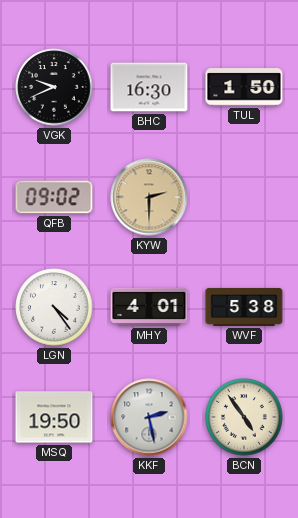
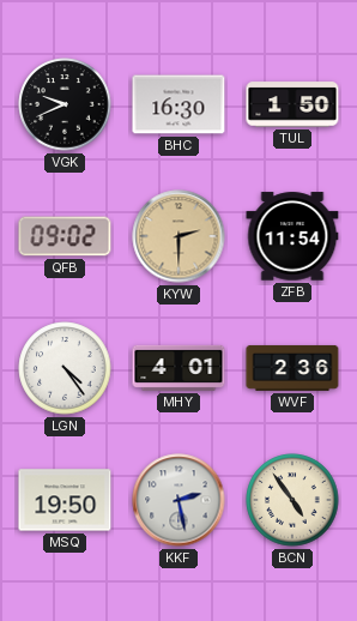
ZFB: none -> 11:54 (292, 236)
WVF: 5:38 -> 2:36 (292, 368)
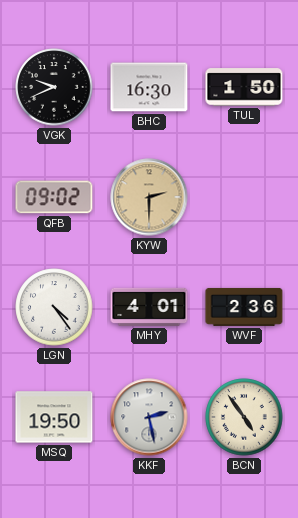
ZFB: 11:54 -> none (292, 236)
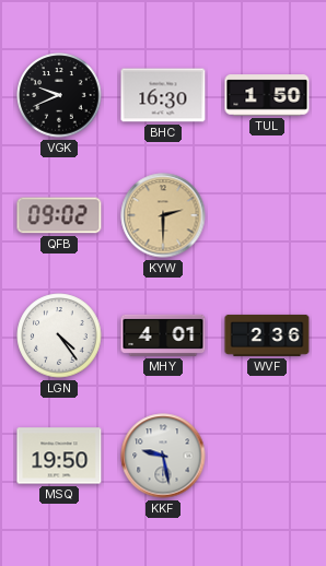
KKF: 2:28 -> 9:28 (163, 456)
BCN: 4:54 -> none (244, 417)
